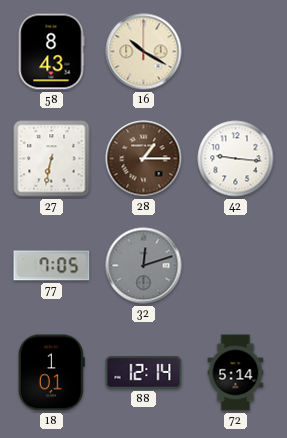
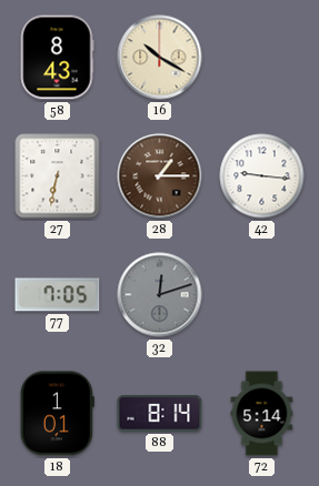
88: 12:14 -> 8:14 (160, 414)
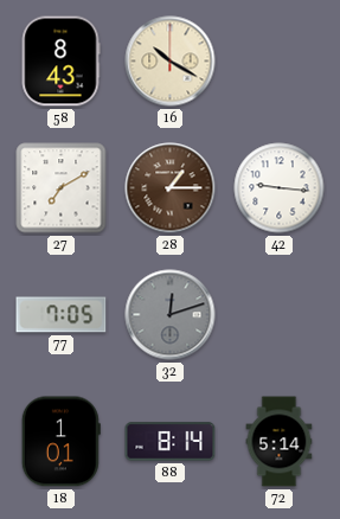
27: 6:32 -> 7:10 (62, 188)
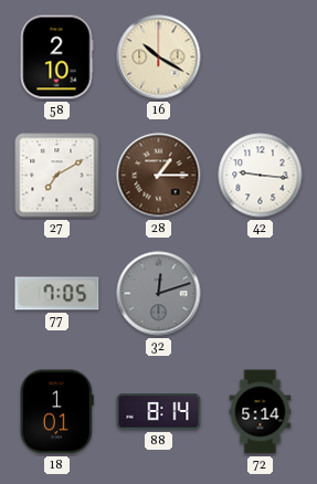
58: 8:43 -> 2:10 (56, 57)
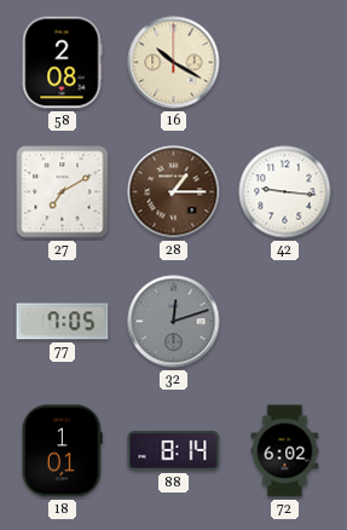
58: 2:10 -> 2:08 (62, 63)
72: 5:14 -> 6:02 (285, 451)
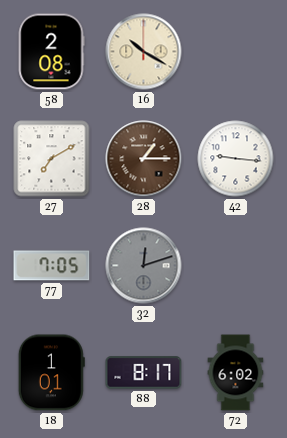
88: 8:14 -> 8:17 (144, 373)
